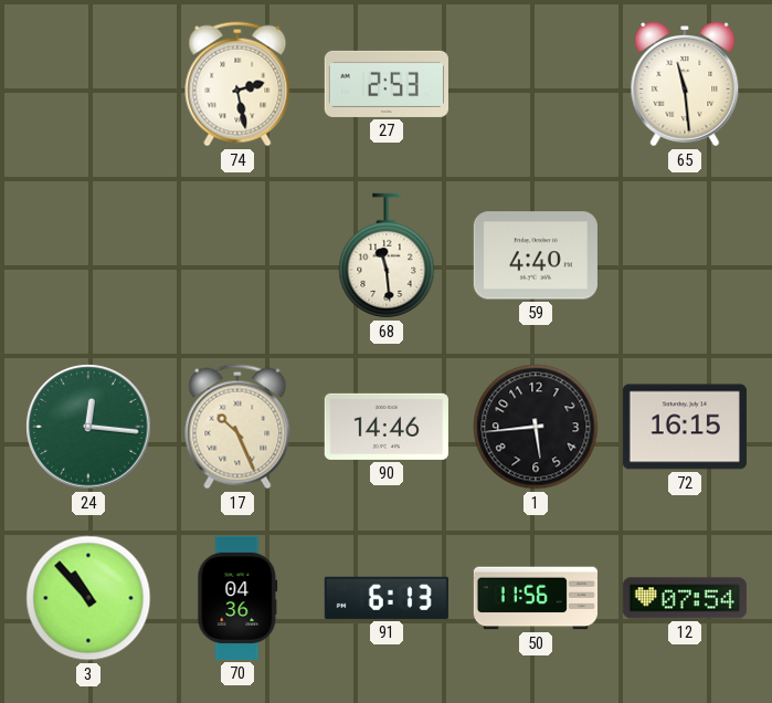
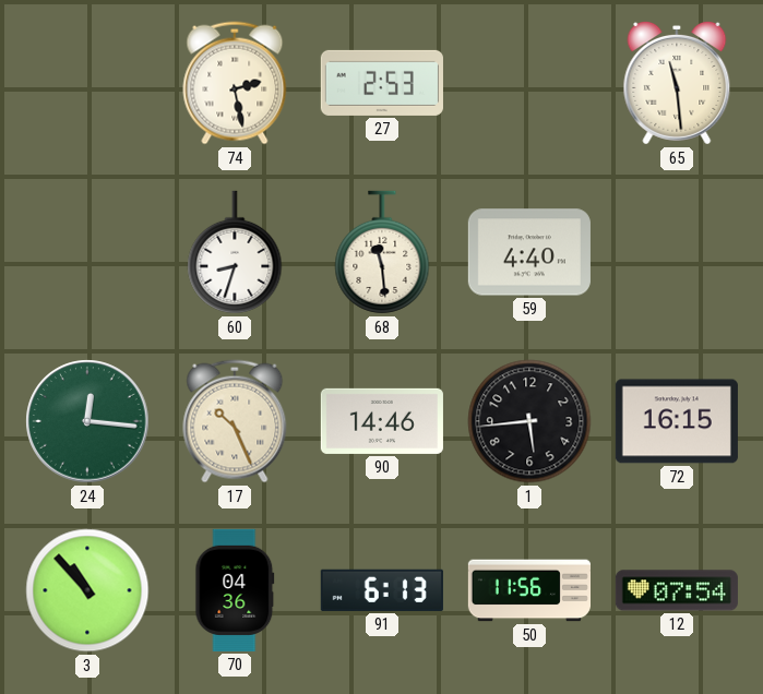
60: none -> 8:33 (235, 252)
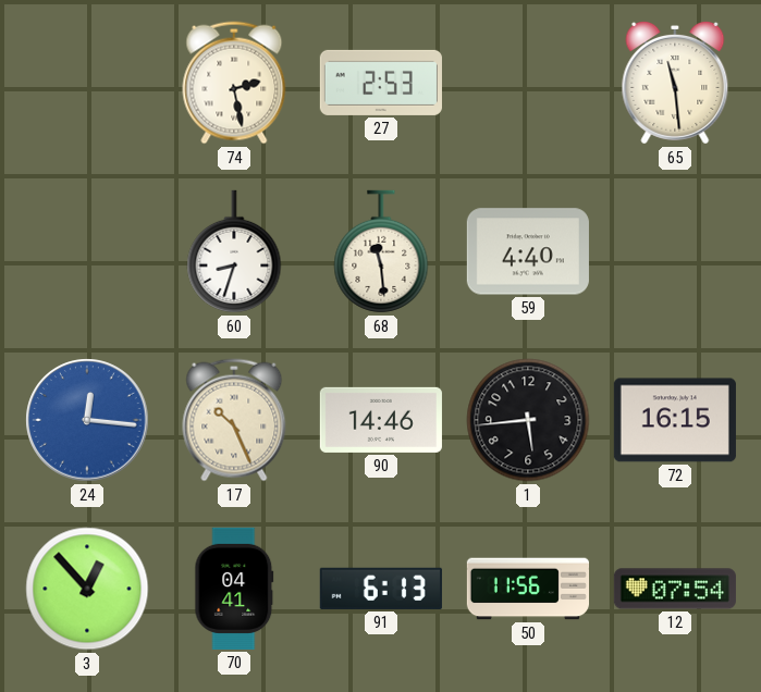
24 dial: green -> blue (87, 420)
3: 10:53 -> 12:53 (87, 589)
70: 04:36 -> 04:41 (234, 589)
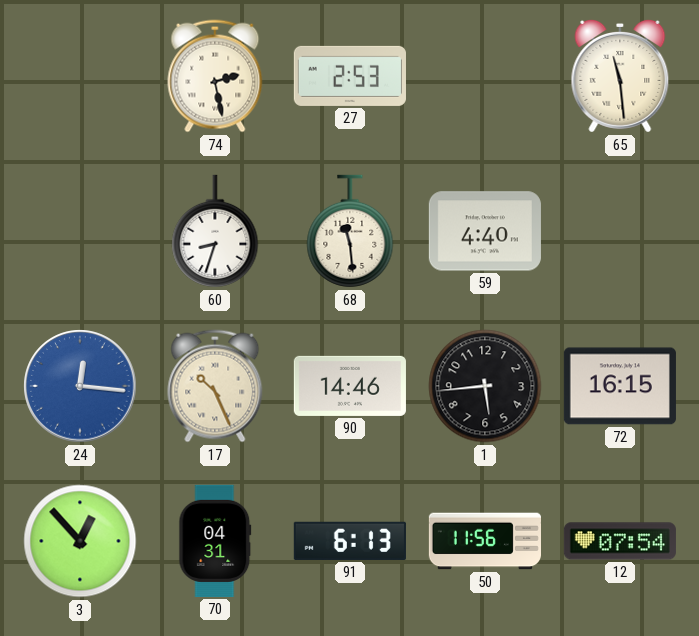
70: 04:41 -> 04:31 (215, 541)
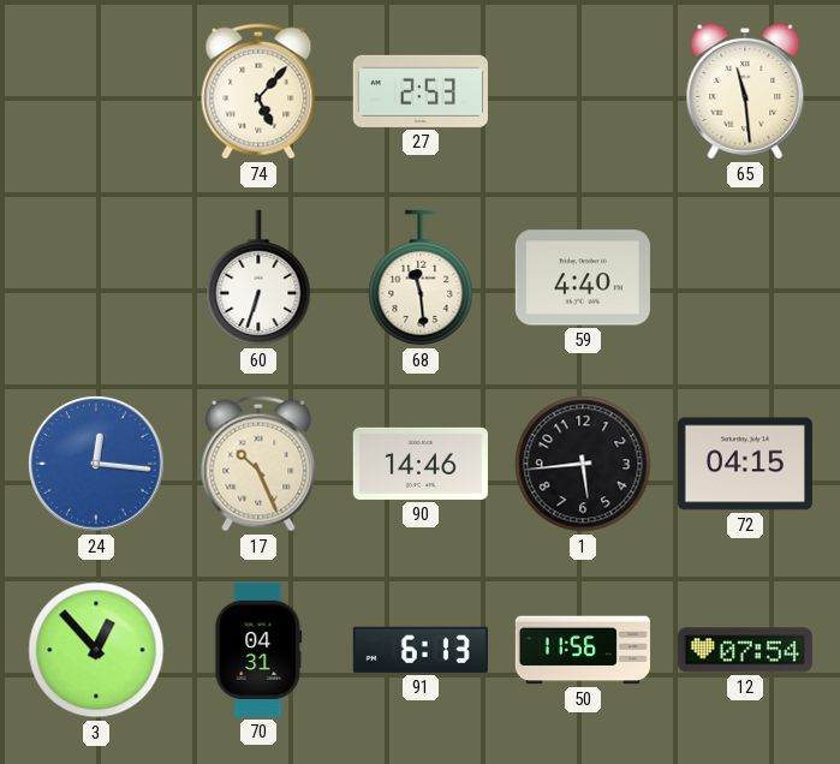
74: 2:28 -> 5:07 (258, 91)
60: 8:33 -> 6:33 (258, 277)
72: 16:15 -> 04:15 (745, 464)
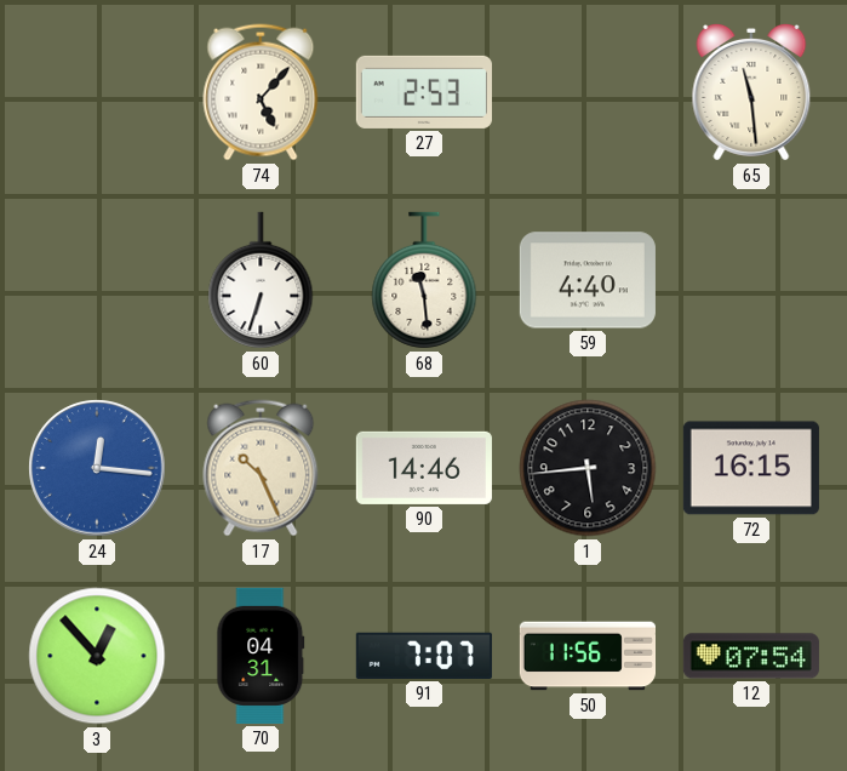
72: 04:15 -> 16:15 (751, 468)
91: 6:13 -> 7:07 (424, 656)
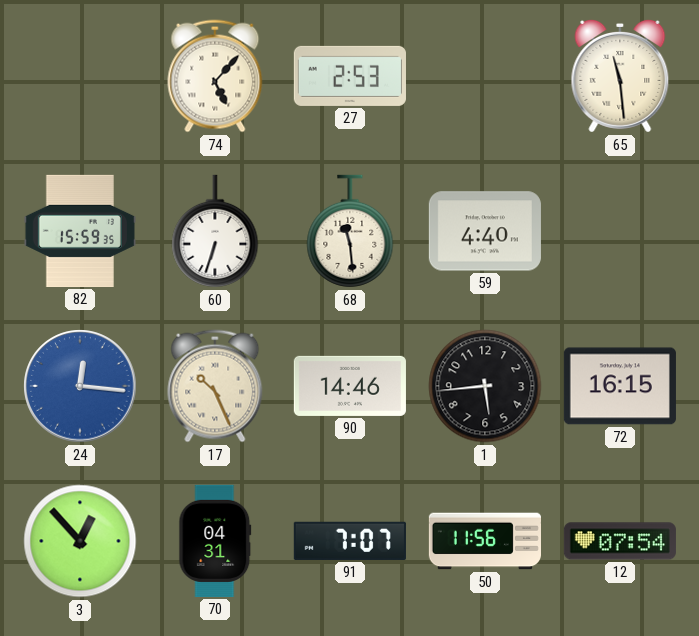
82: none -> 15:59 (80, 231)
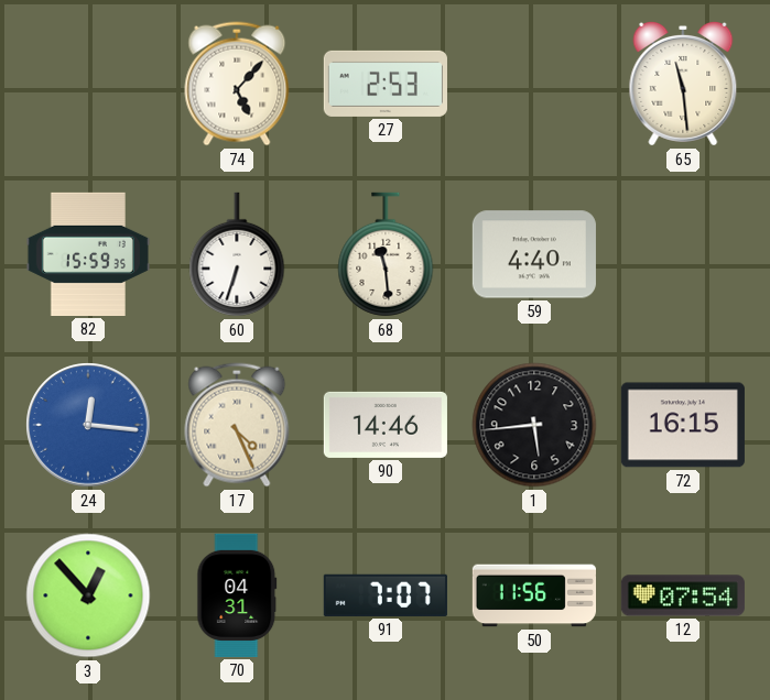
17: 10:26 -> 4:26 (237, 425)
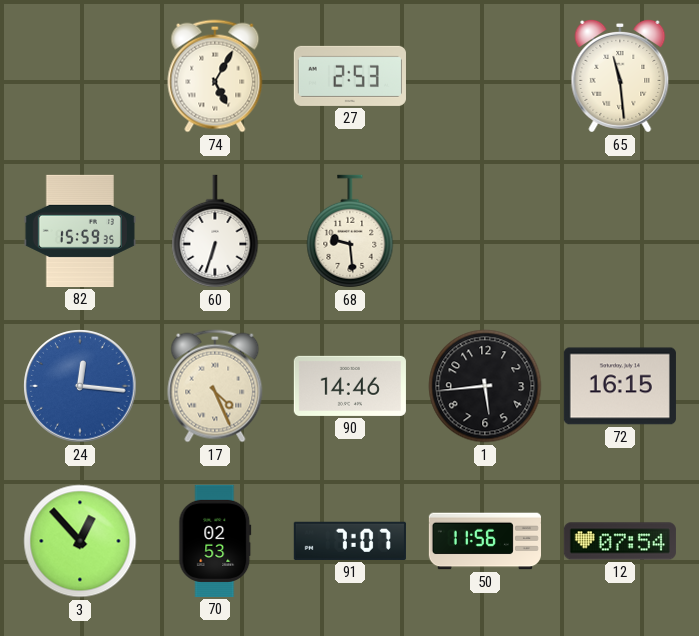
74: 5:07 -> 5:05 (215, 76)
68: 11:29 -> 9:29 (350, 231)
59: 4:40 -> none (534, 254)
70: 04:31 -> 02:53 (215, 541)
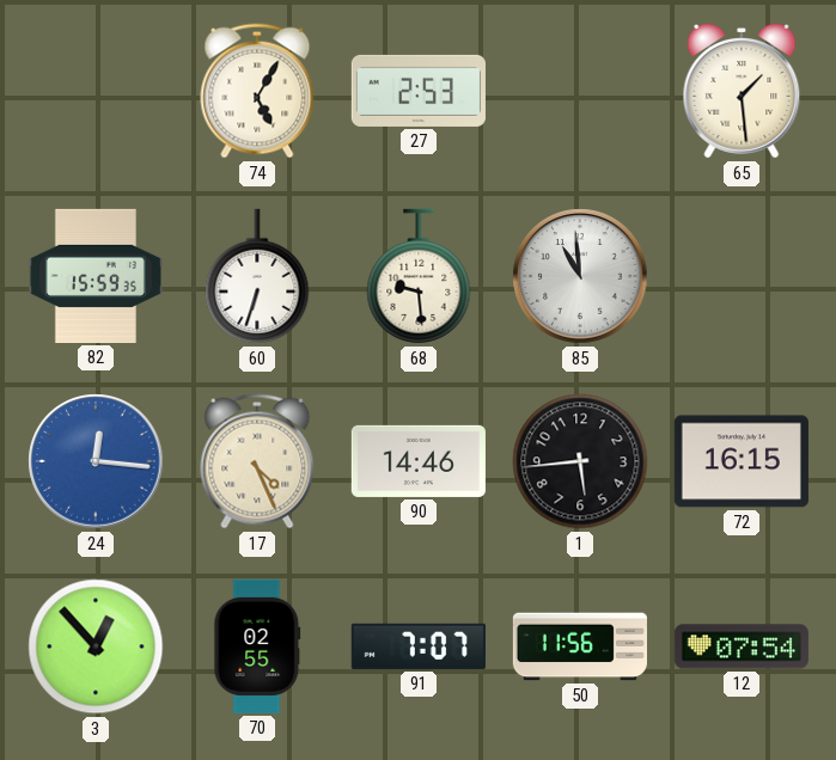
65: 11:29 -> 1:29 (742, 91)
85: none -> 10:59 (580, 276)
70: 02:53 -> 02:55 (257, 646)
